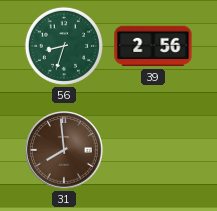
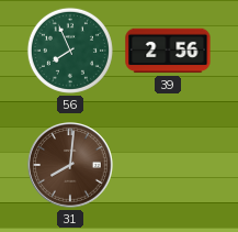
56: 8:33 -> 7:56 (70, 51)
31: 7:59 -> 8:01 (71, 166)
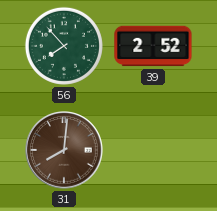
56: 7:56 -> 7:53 (64, 46)
39: 2:56 -> 2:52 (153, 46)
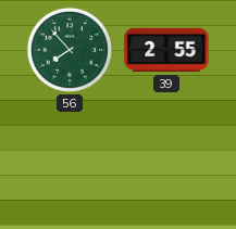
39: 2:52 -> 2:55 (166, 50)
31: 8:01 -> none (65, 151)
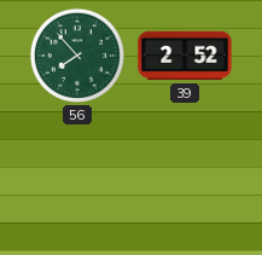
39: 2:55 -> 2:52 (185, 56)
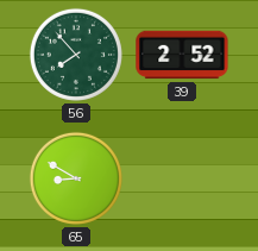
65: none -> 8:50 (76, 178)
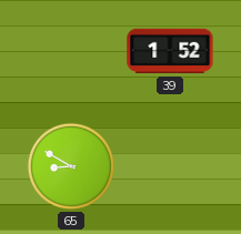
56: 7:53 -> none (76, 55)
39: 2:52 -> 1:52 (170, 51)
